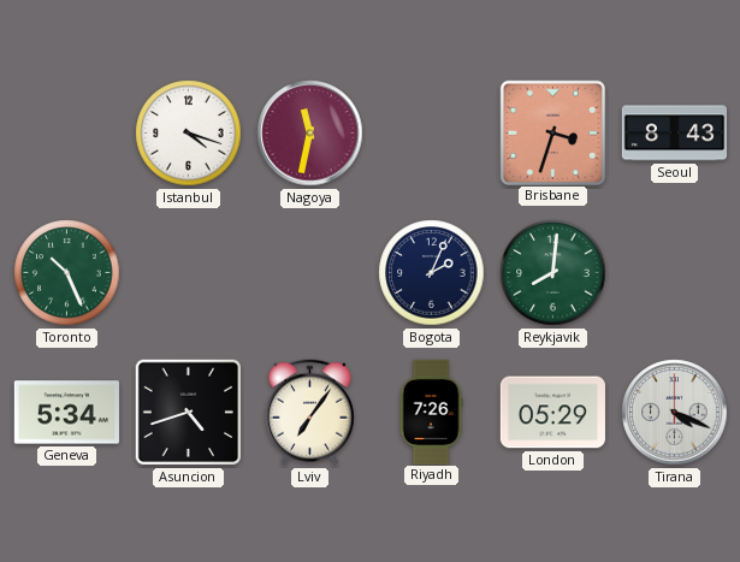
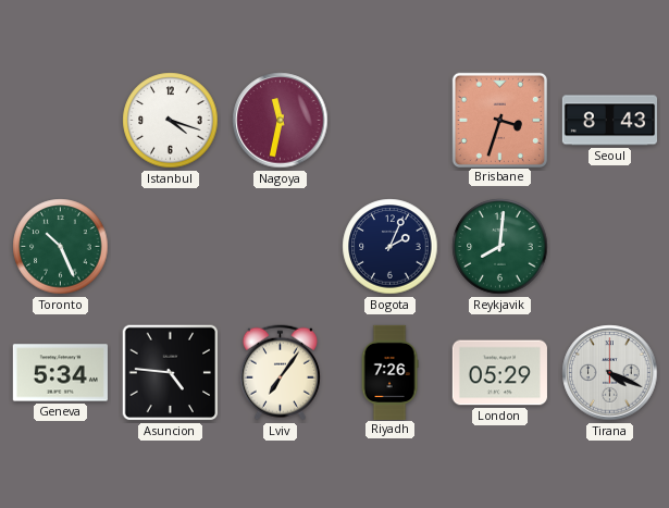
Asuncion: 4:42 -> 4:46 (171, 373)
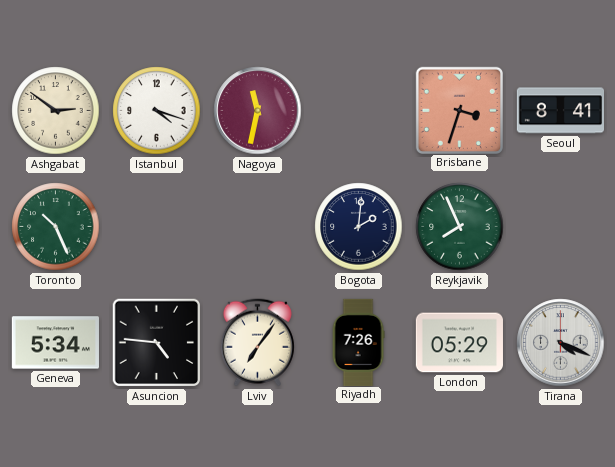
Ashgabat: none -> 2:51 (56, 111)
Seoul: 8:43 -> 8:41 (560, 111)
Bogota: 2:04 -> 2:01 (359, 227)
Reykjavik: 8:01 -> 7:56 (460, 227)
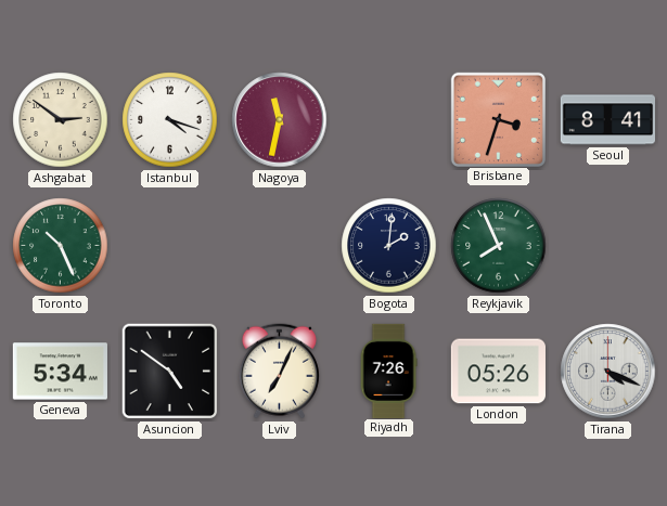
Asuncion: 4:46 -> 4:51 (170, 372)
Lviv: 7:06 -> 7:04 (279, 372)
London: 05:29 -> 05:26 (498, 372)
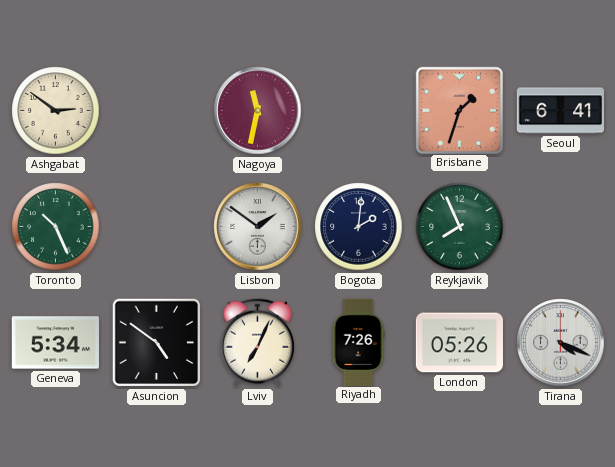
Istanbul: 4:18 -> none (170, 120)
Brisbane: 3:33 -> 1:33 (459, 110)
Seoul: 8:41 -> 6:41 (560, 111)
Lisbon: none -> 1:51 (258, 227)
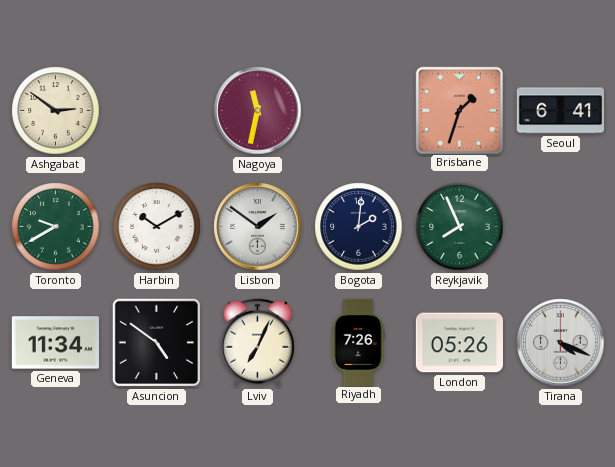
Toronto: 10:26 -> 9:40 (56, 227)
Harbin: none -> 10:10 (157, 227)
Geneva: 5:34 -> 11:34 (55, 343)
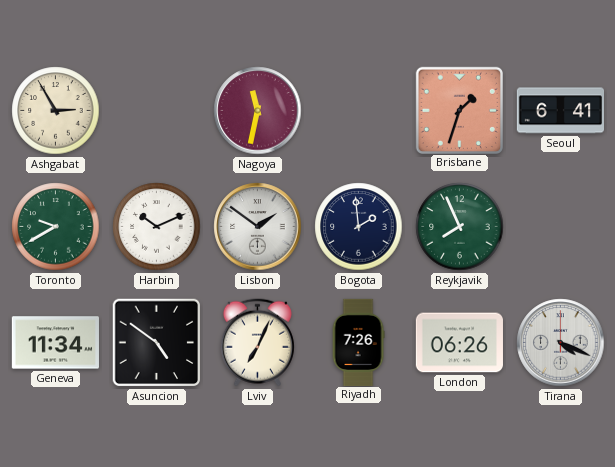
Ashgabat: 2:51 -> 2:55 (56, 111)
Harbin: 10:10 -> 10:11 (157, 227)
Bogota: 2:01 -> 1:59 (359, 227)
London: 05:26 -> 06:26 (459, 343)
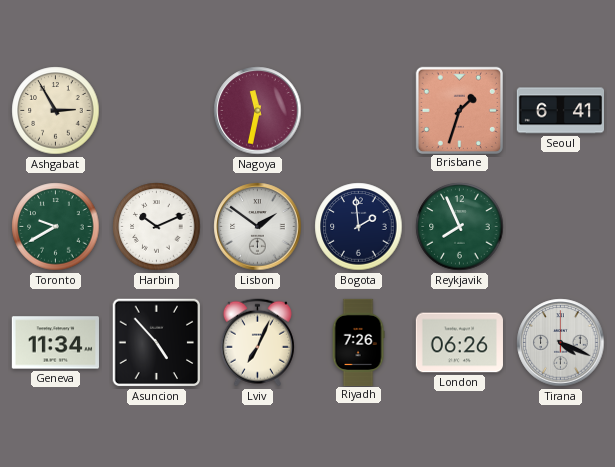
Asuncion: 4:51 -> 4:53 (157, 343)
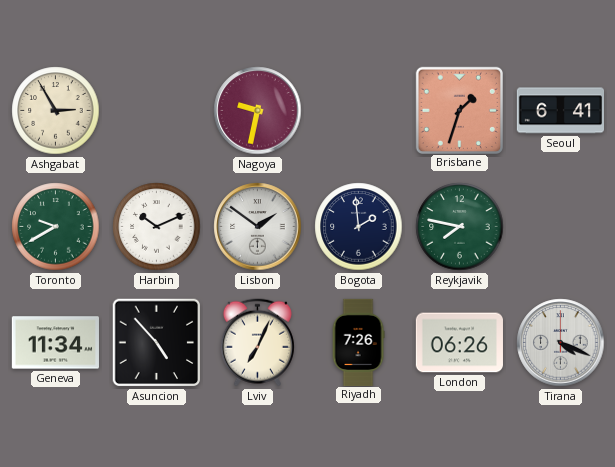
Nagoya: 11:32 -> 9:32 (258, 111)
Reykjavik: 7:56 -> 7:47 (460, 227)
